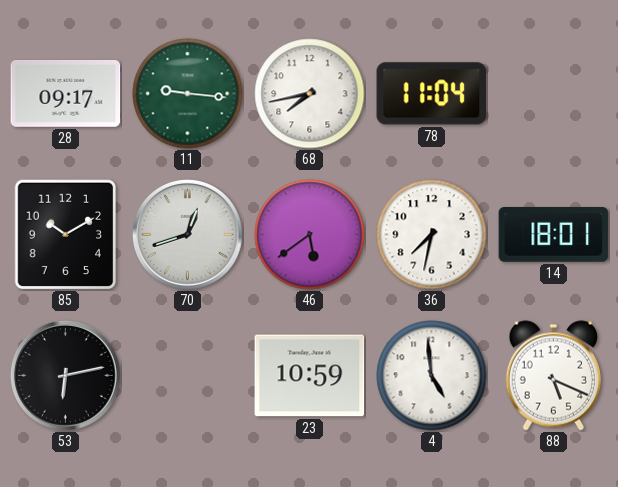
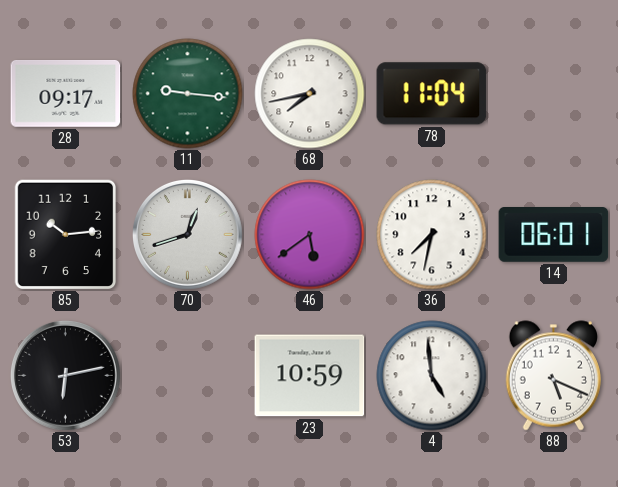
85: 10:10 -> 10:14 (66, 234)
14: 18:01 -> 06:01 (554, 235)
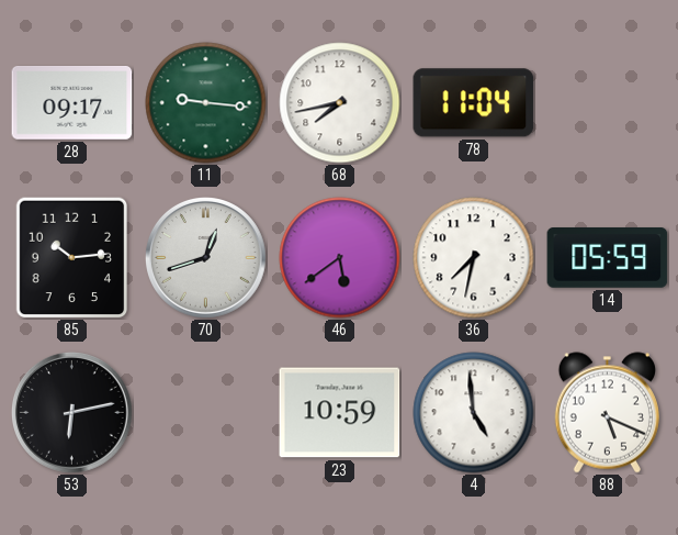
14: 06:01 -> 05:59 (608, 258)
